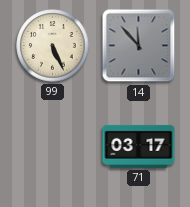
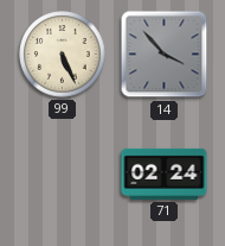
14: 11:53 -> 3:53 (165, 55)
71: 03:17 -> 02:24 (165, 174)
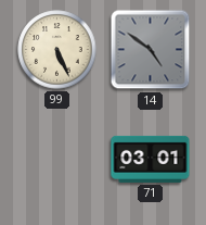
14: 3:53 -> 4:51 (151, 50)
71: 02:24 -> 03:01 (151, 159)
